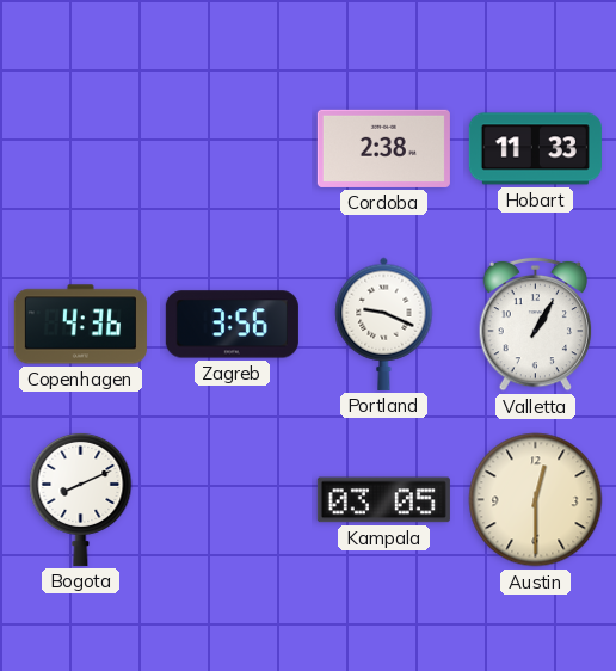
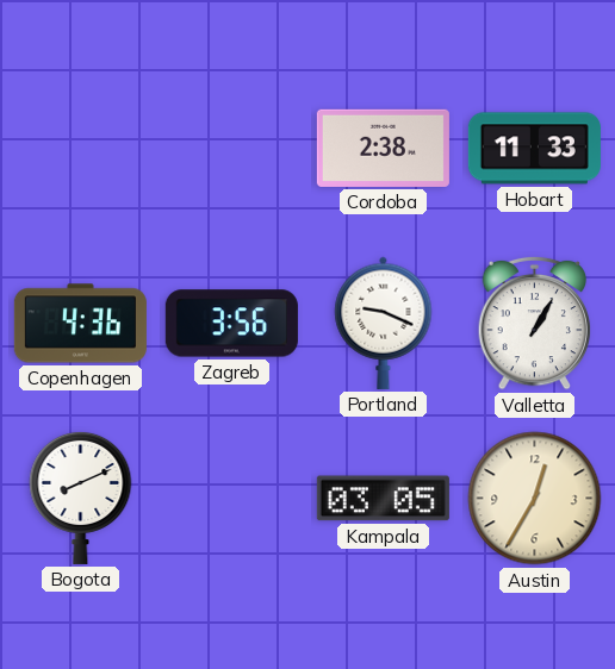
Austin: 12:30 -> 12:35 (535, 499)
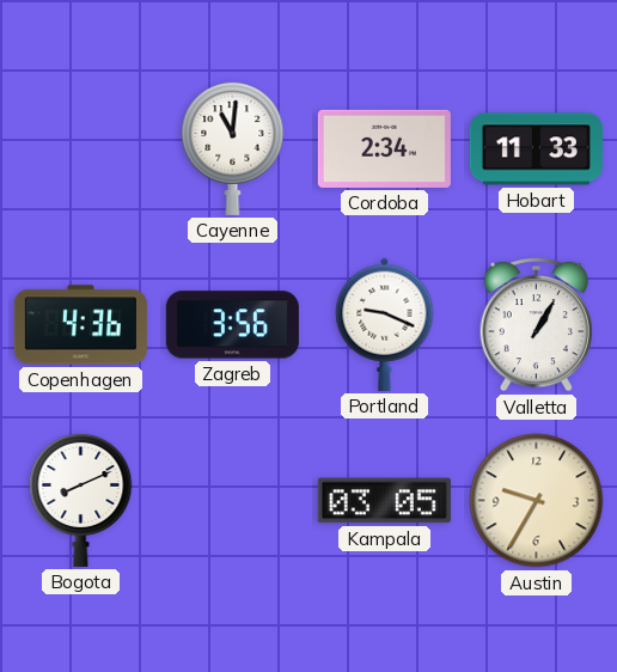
Cayenne: none -> 11:01 (233, 148)
Cordoba: 2:38 -> 2:34 (384, 148)
Austin: 12:35 -> 9:35 (537, 501)
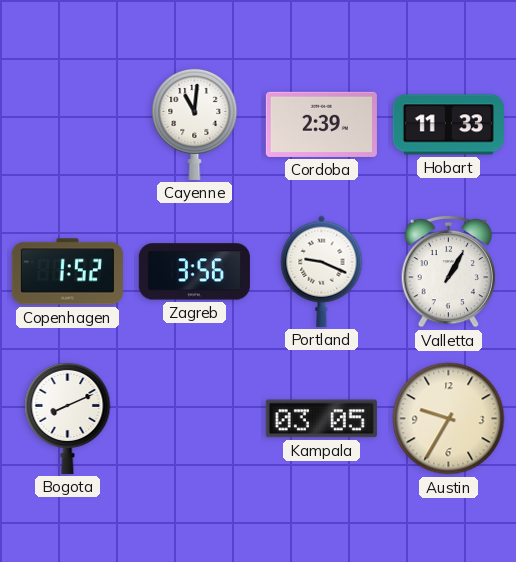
Cordoba: 2:34 -> 2:39 (321, 124)
Copenhagen: 4:36 -> 1:52 (67, 272)
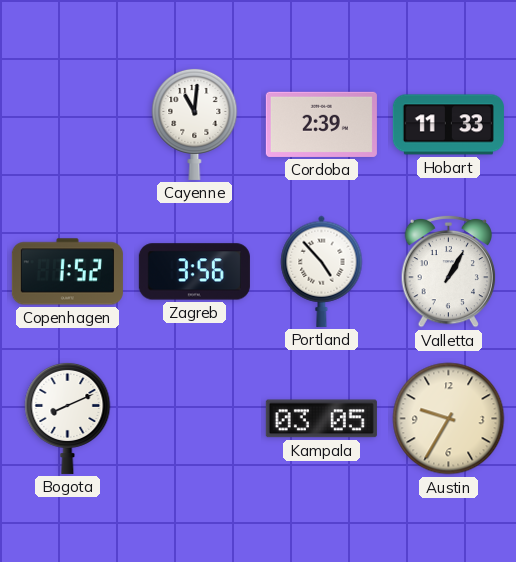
Portland: 9:19 -> 4:53 (322, 271)
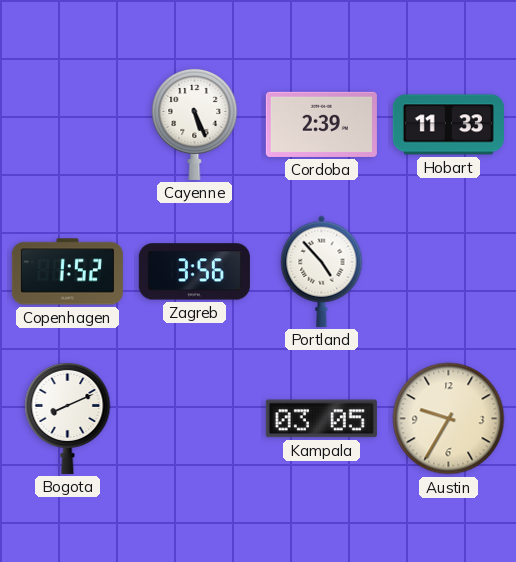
Cayenne: 11:01 -> 5:26 (195, 124)
Valletta: 1:05 -> none (449, 271)
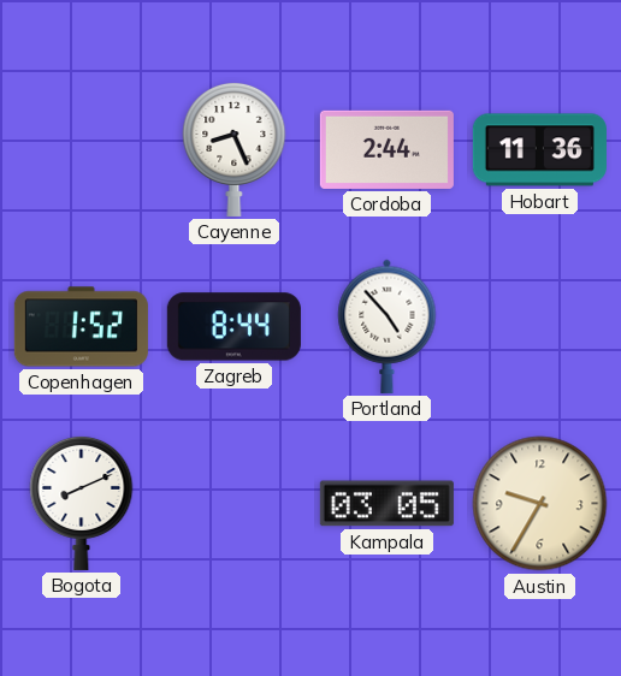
Cayenne: 5:26 -> 8:26 (235, 149)
Cordoba: 2:39 -> 2:44 (386, 149)
Hobart: 11:33 -> 11:36 (539, 150)
Zagreb: 3:56 -> 8:44 (233, 327)
